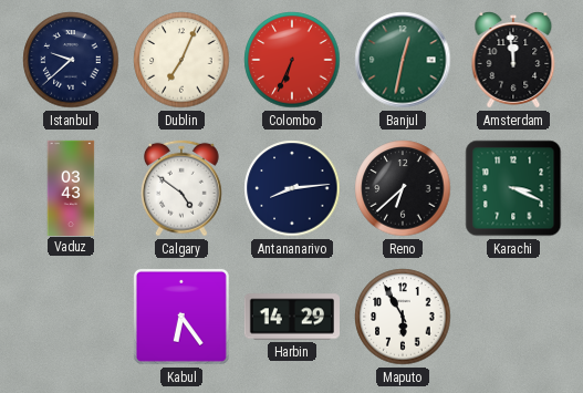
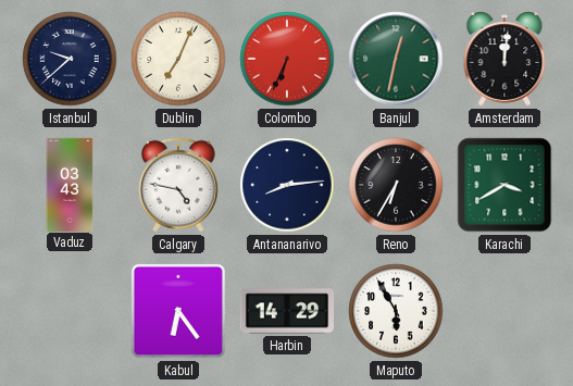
Amsterdam: 11:59 -> 12:01 (505, 59)
Calgary: 4:51 -> 4:47 (179, 185)
Reno: 6:38 -> 6:35 (396, 185)
Karachi: 3:19 -> 3:40 (505, 185)
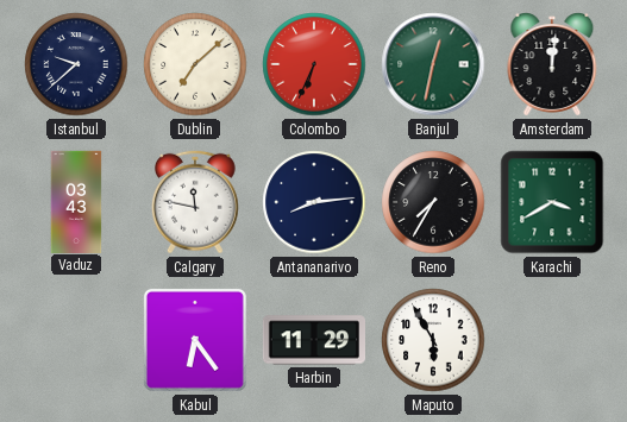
Dublin: 7:04 -> 7:08 (195, 64)
Calgary: 4:47 -> 11:47 (196, 202)
Reno: 6:35 -> 7:35 (433, 202)
Harbin: 14:29 -> 11:29 (313, 340)
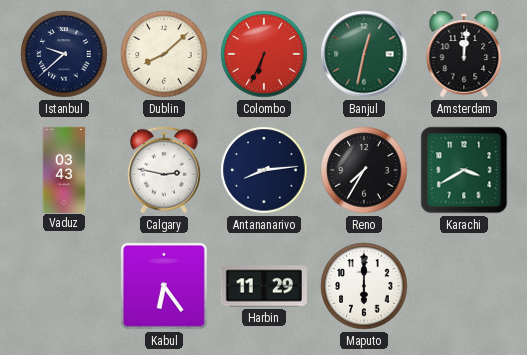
Dublin: 7:08 -> 8:08 (164, 54)
Calgary: 11:47 -> 2:47 (165, 170)
Maputo: 5:55 -> 6:00 (364, 286)
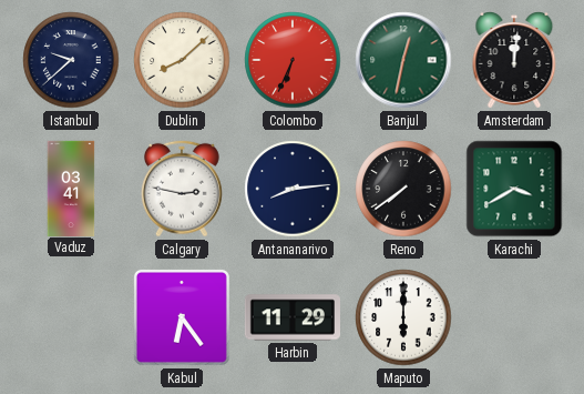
Vaduz: 03:43 -> 03:41 (71, 188)
Reno: 7:35 -> 7:39 (403, 189)
